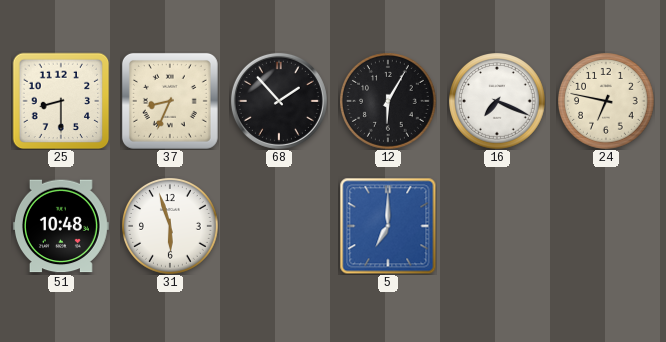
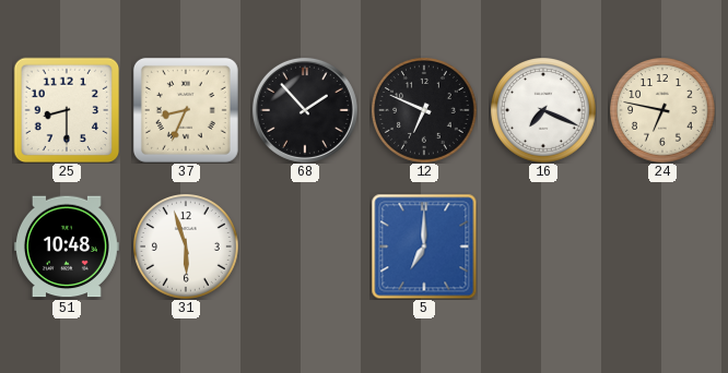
12: 6:05 -> 6:49 (424, 110)
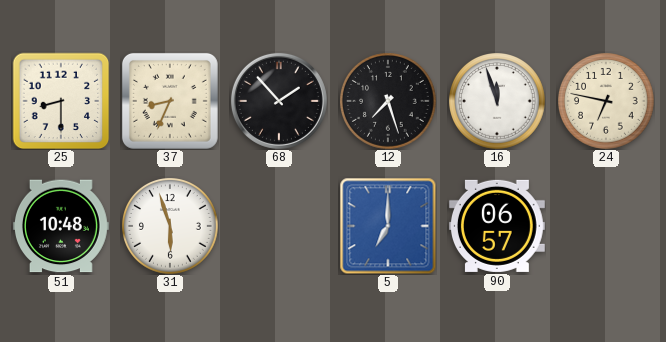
12: 6:49 -> 7:27 (388, 101)
16: 7:19 -> 11:57 (497, 101)
90: none -> 06:57 (497, 226)
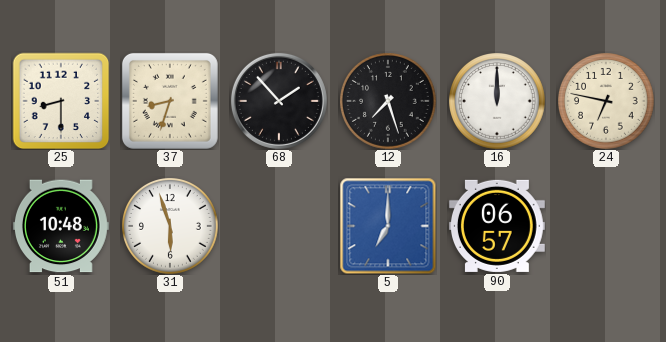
37: 8:34 -> 8:33 (170, 101)
16: 11:57 -> 12:00 (497, 101)
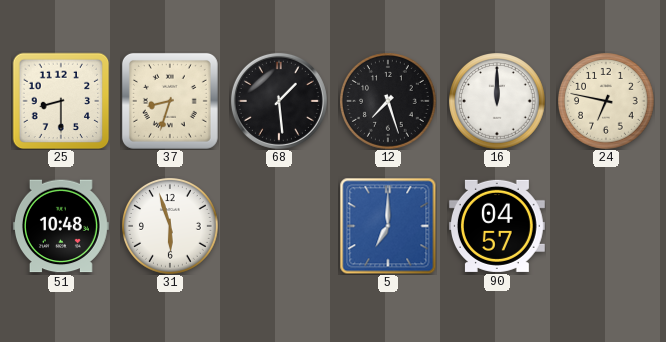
68: 1:53 -> 1:29 (279, 101)
90: 06:57 -> 04:57 (497, 226)
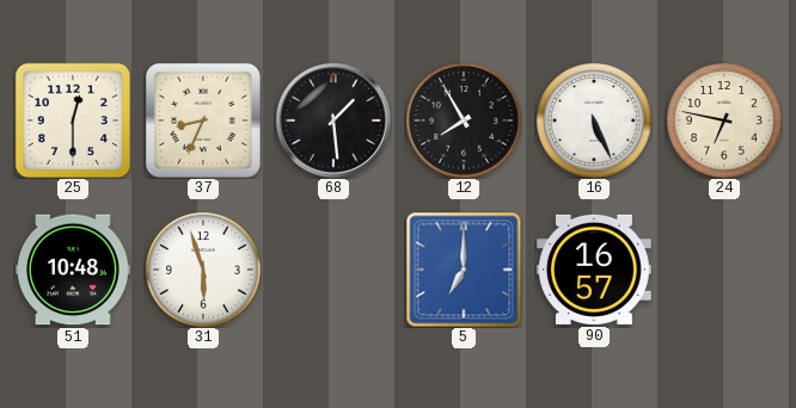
25: 8:30 -> 12:30 (73, 120)
37: 8:33 -> 8:34 (203, 120)
12: 7:27 -> 7:55 (464, 120)
16: 12:00 -> 5:26 (594, 120)
90: 04:57 -> 16:57 (594, 270)
